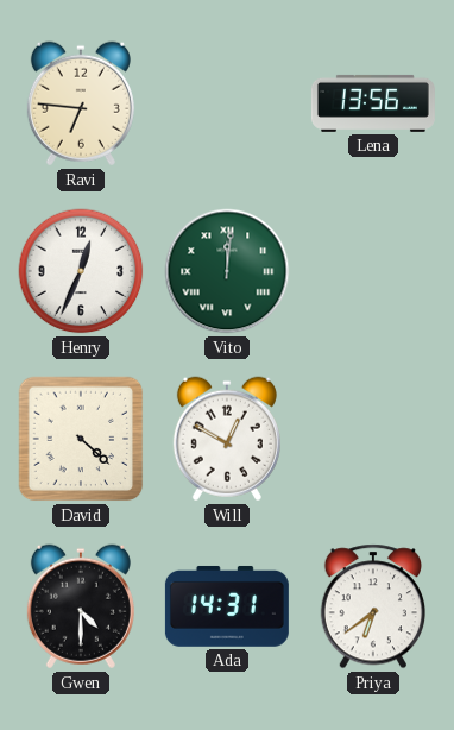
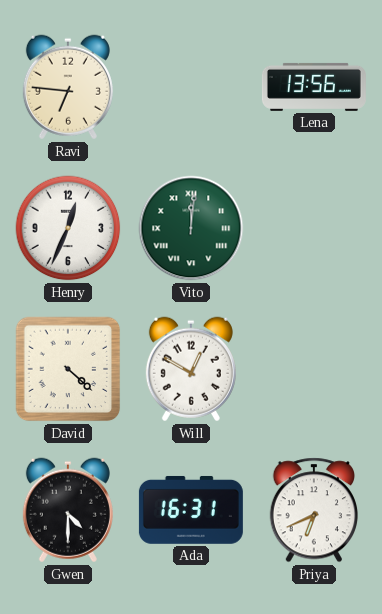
Ada: 14:31 -> 16:31 (191, 510)
Priya: 6:39 -> 6:41 (313, 510)
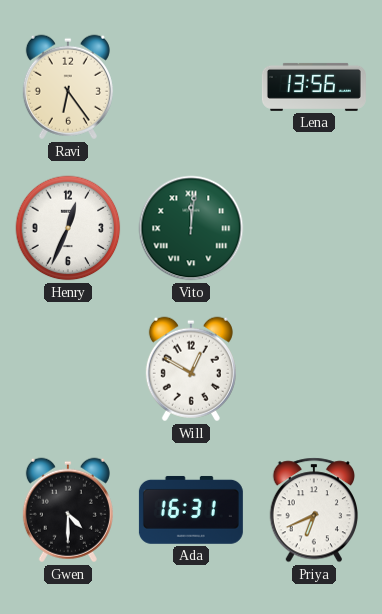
Ravi: 6:46 -> 6:24 (68, 87)
David: 4:22 -> none (68, 369)
